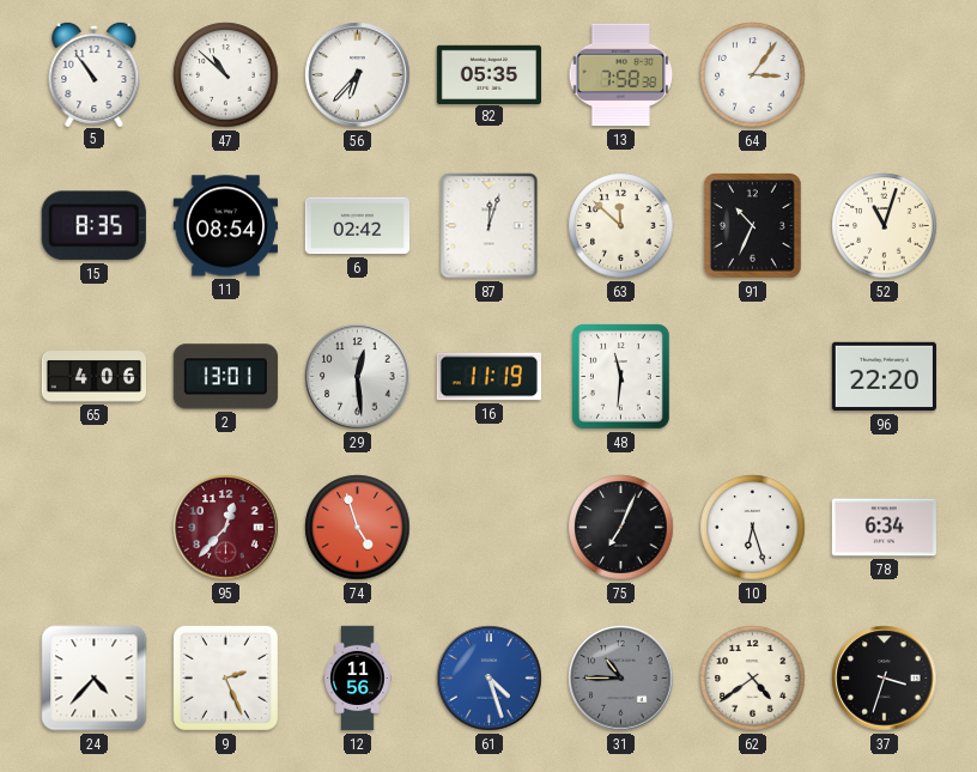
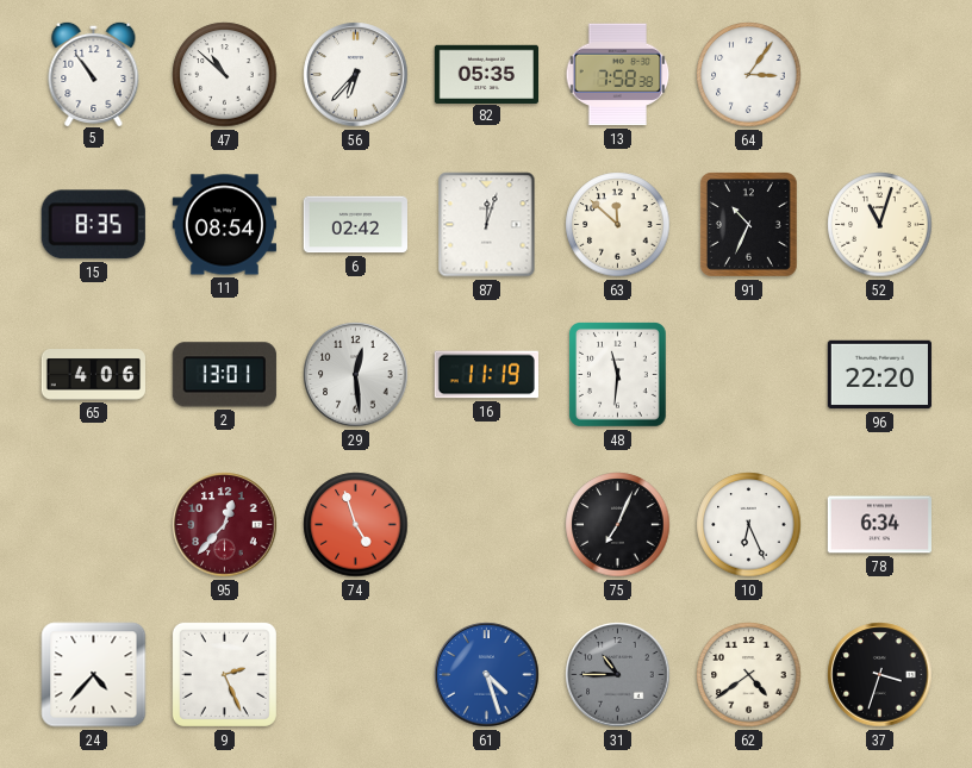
10: 6:27 -> 6:26 (749, 525)
12: 11:56 -> none (358, 679)
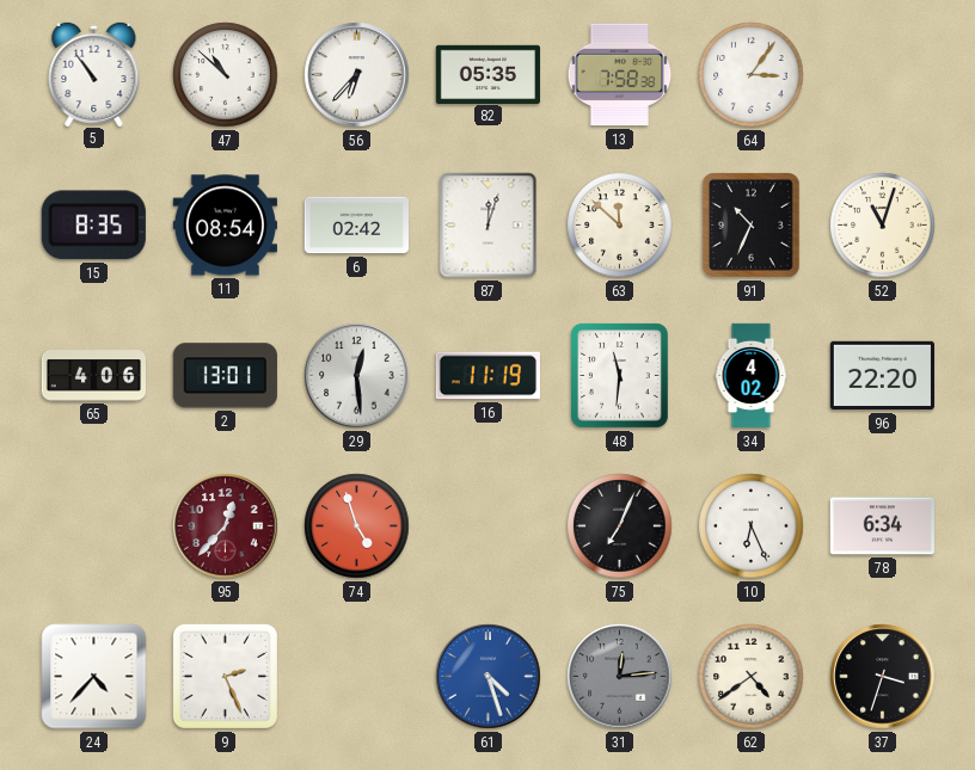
34: none -> 4:02 (752, 376)
31: 10:45 -> 12:14 (620, 677)
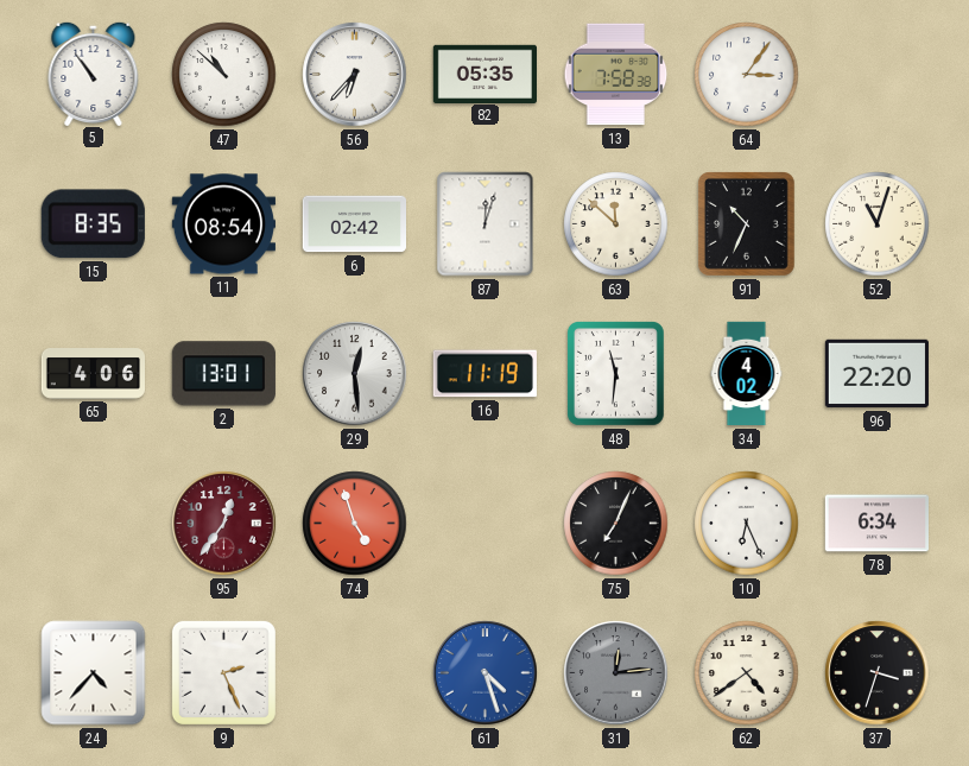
95: 12:37 -> 12:36 (224, 524)
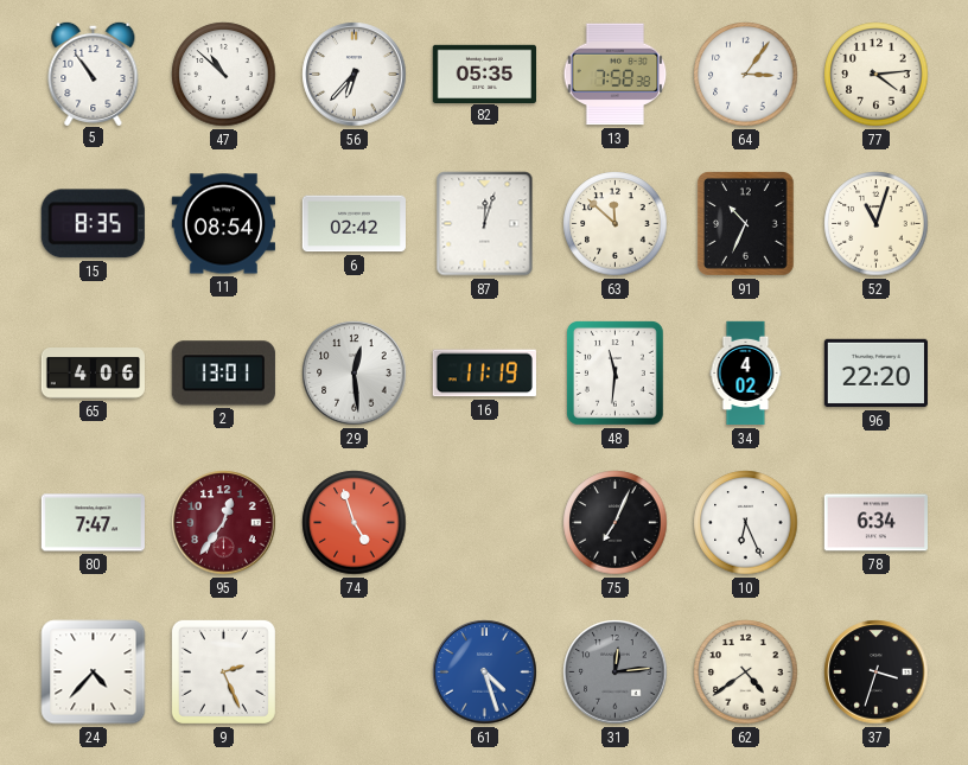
77: none -> 4:14 (877, 75)
80: none -> 7:47 (93, 523)
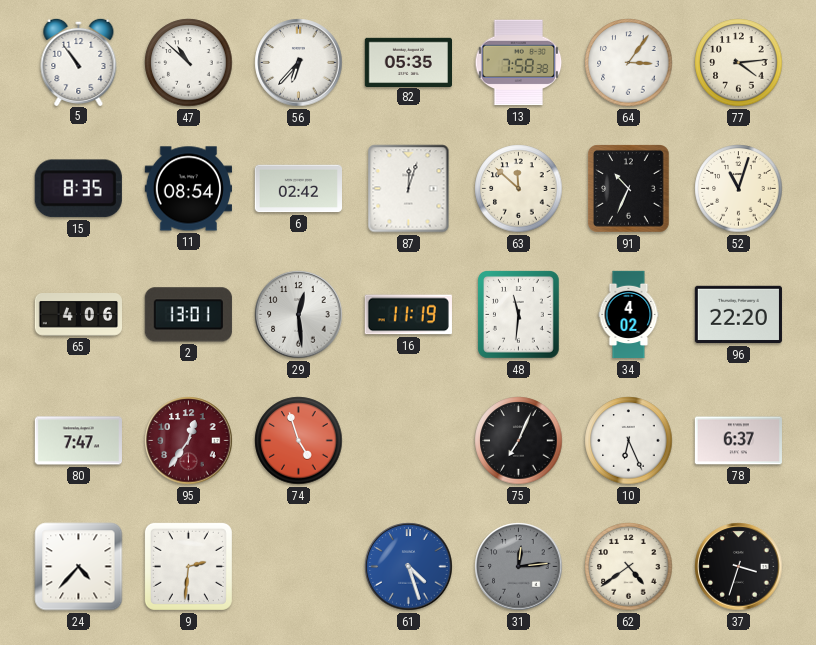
78: 6:34 -> 6:37 (738, 441)
9: 2:26 -> 2:31 (188, 566)
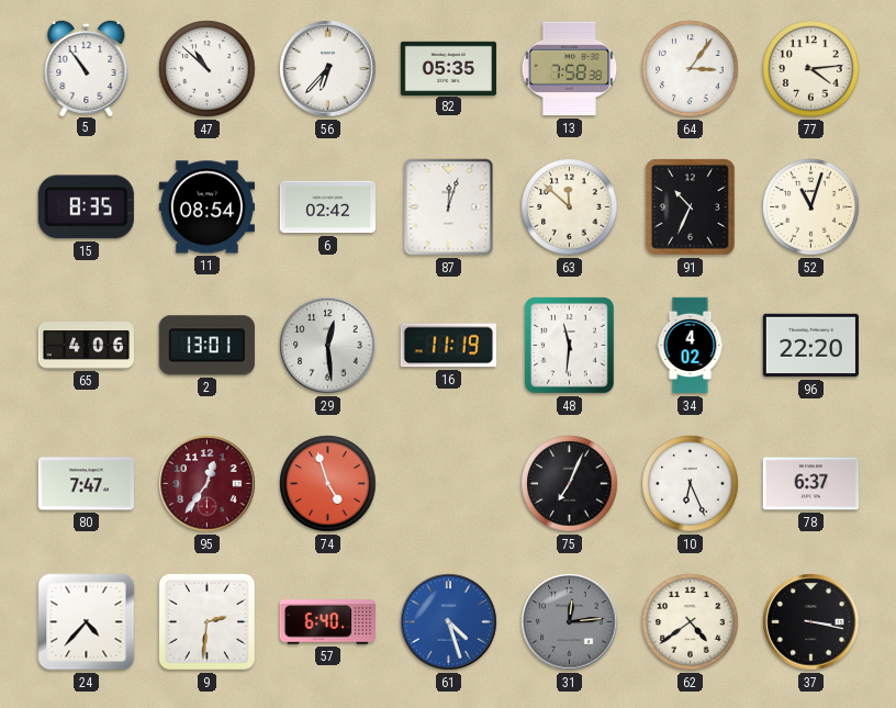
57: none -> 6:40 (327, 622)
37: 3:33 -> 3:17 (811, 622)
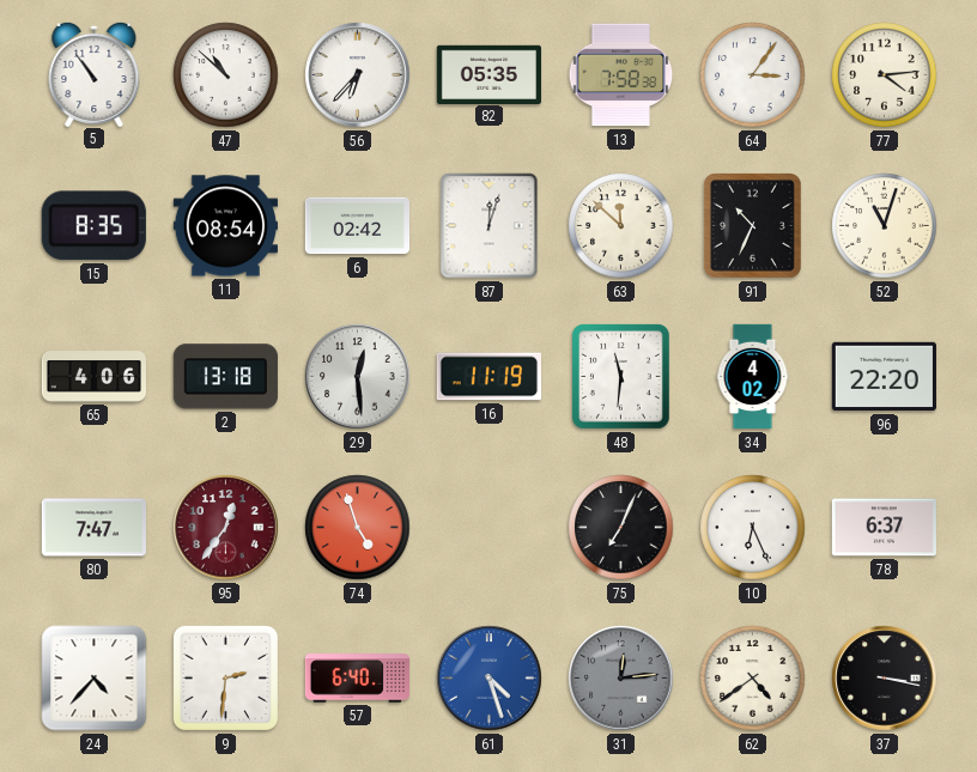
2: 13:01 -> 13:18 (225, 377)
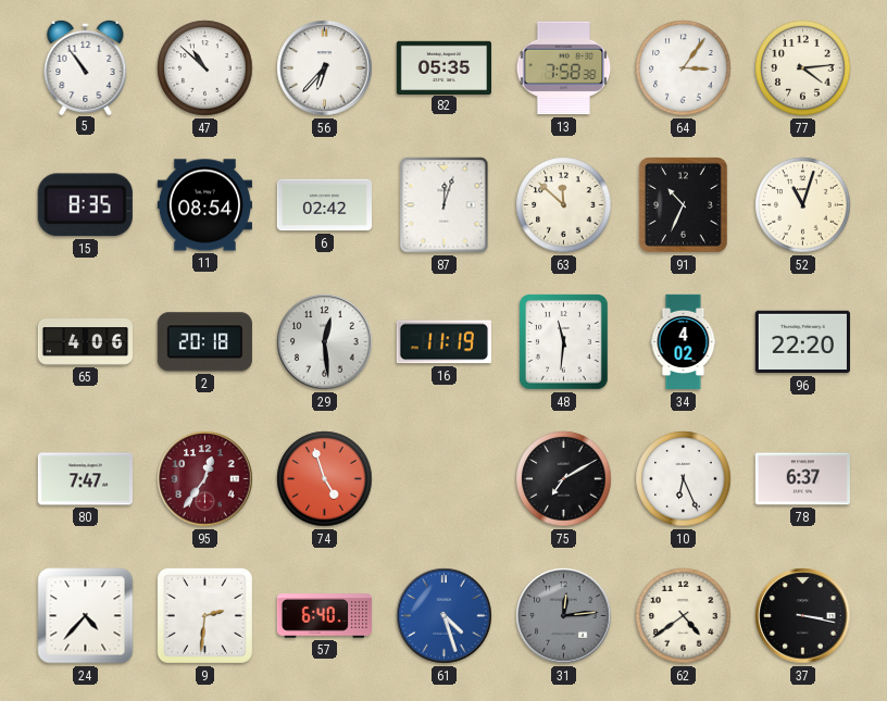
2: 13:18 -> 20:18 (204, 342)
75: 7:04 -> 7:10 (564, 479)
